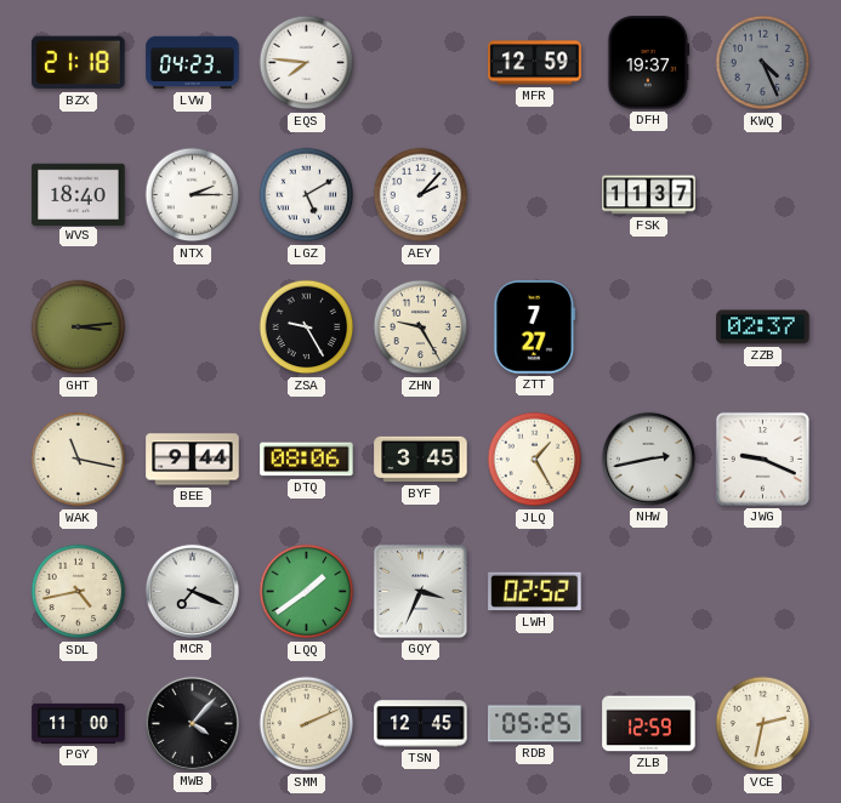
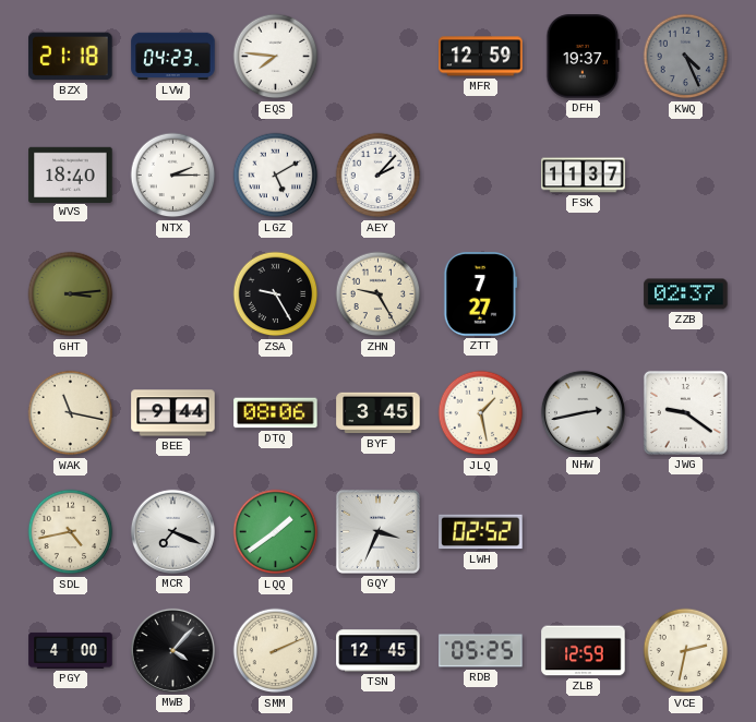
JLQ: 1:25 -> 1:28 (481, 413)
JWG: 9:19 -> 9:21 (685, 412)
PGY: 11:00 -> 4:00 (71, 650)
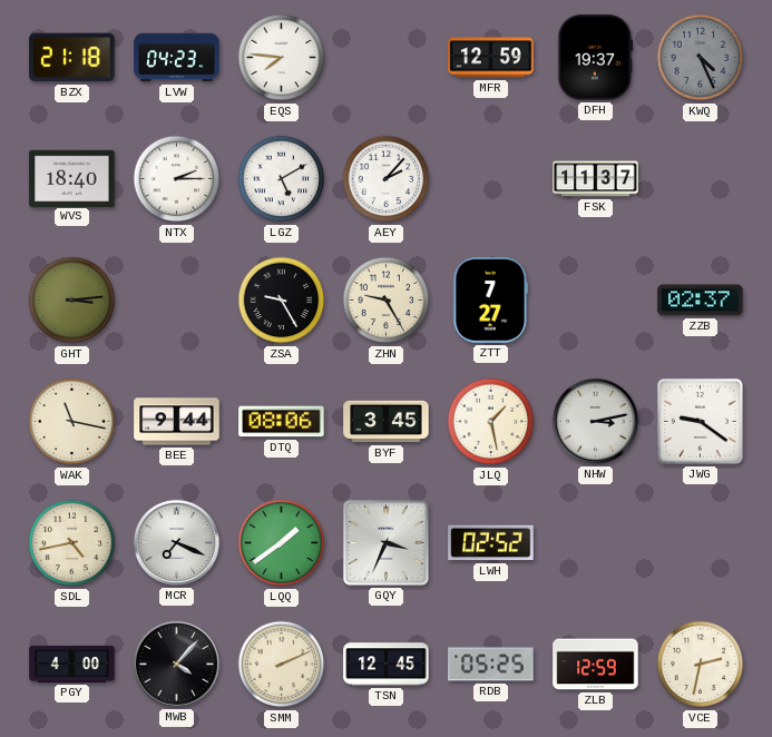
NHW: 2:43 -> 3:13 (595, 421)
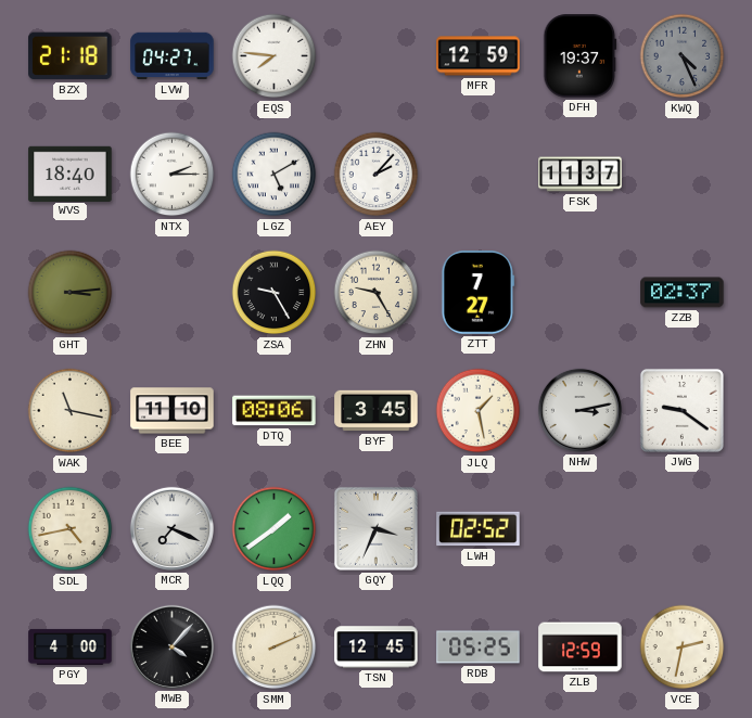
LVW: 04:23 -> 04:27 (173, 56)
BEE: 9:44 -> 11:10 (173, 411)
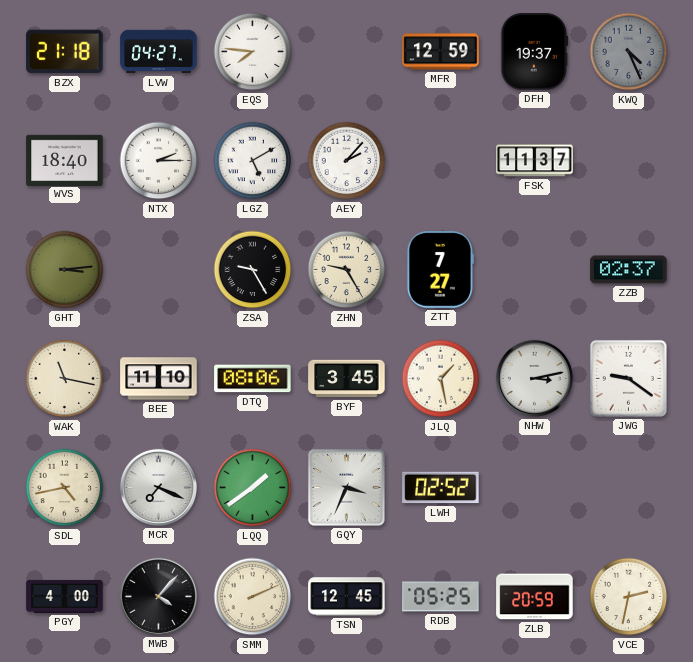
ZLB: 12:59 -> 20:59 (535, 597)
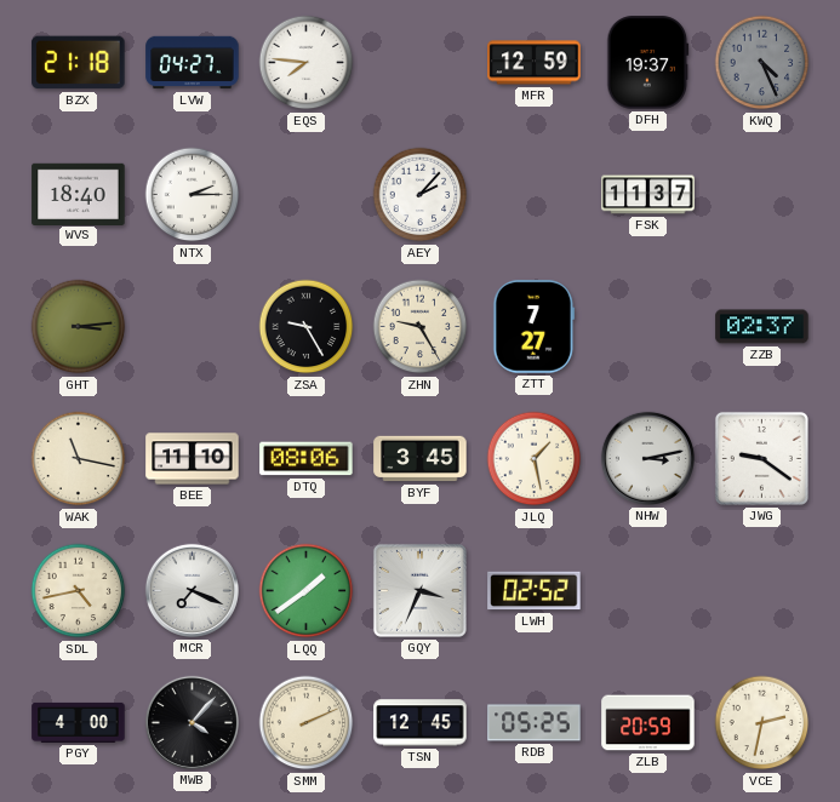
LGZ: 5:10 -> none (253, 161)
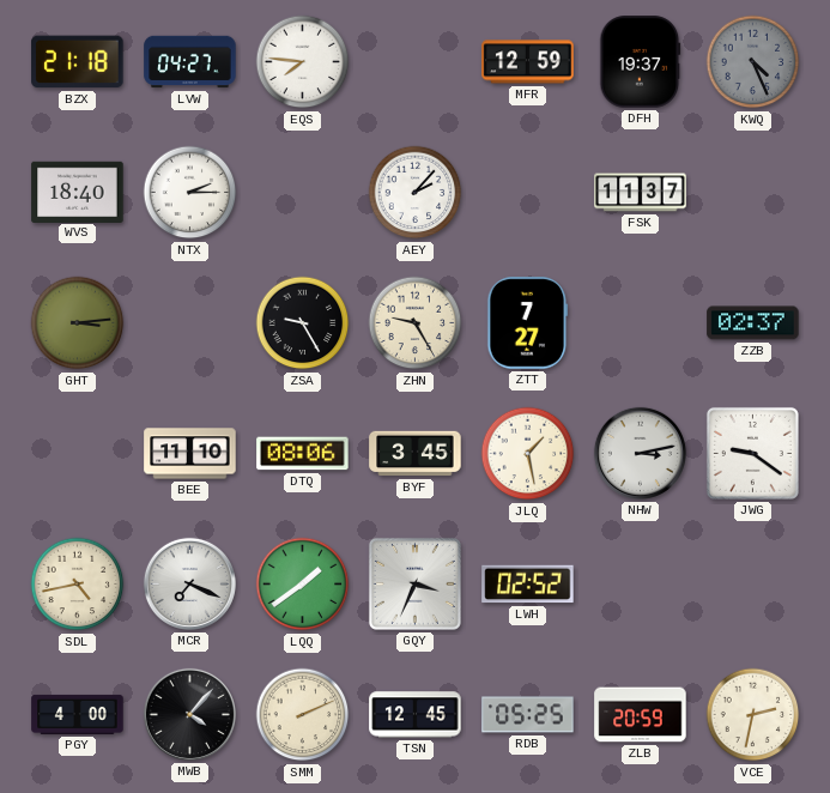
WAK: 11:17 -> none (79, 459)
